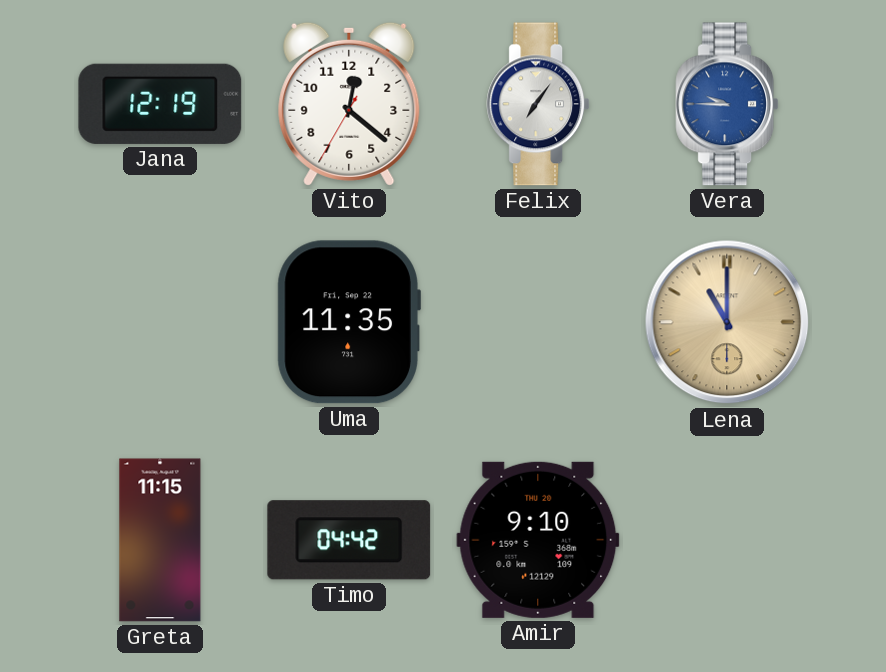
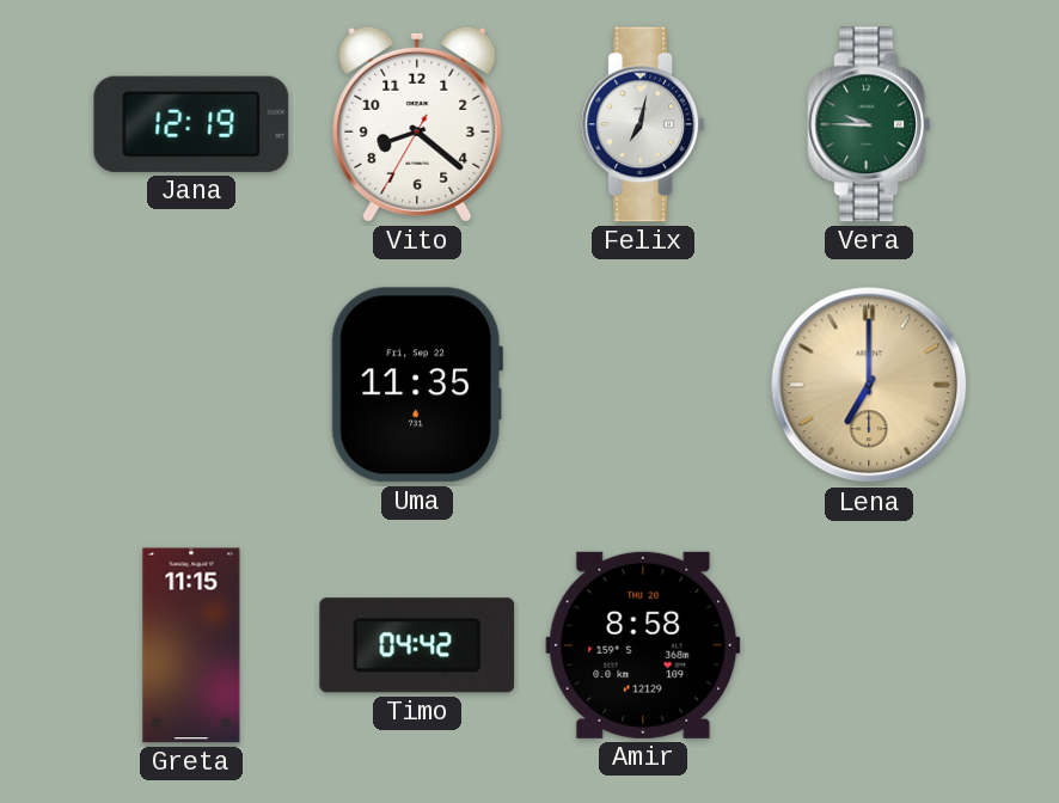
Vito: 12:21 -> 8:21 (417, 124)
Felix: 7:06 -> 7:02 (643, 124)
Vera dial: blue -> green (869, 124)
Lena: 11:00 -> 7:00 (869, 385)
Amir: 9:10 -> 8:58 (643, 645)
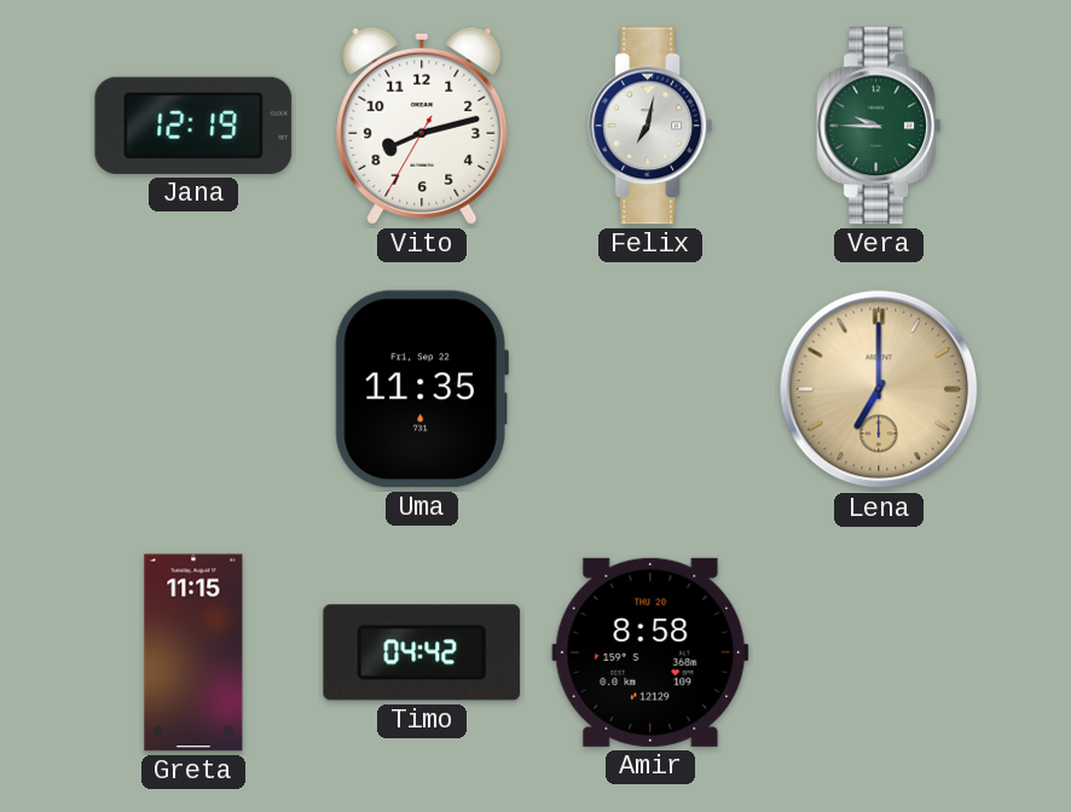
Vito: 8:21 -> 8:12 (422, 126)
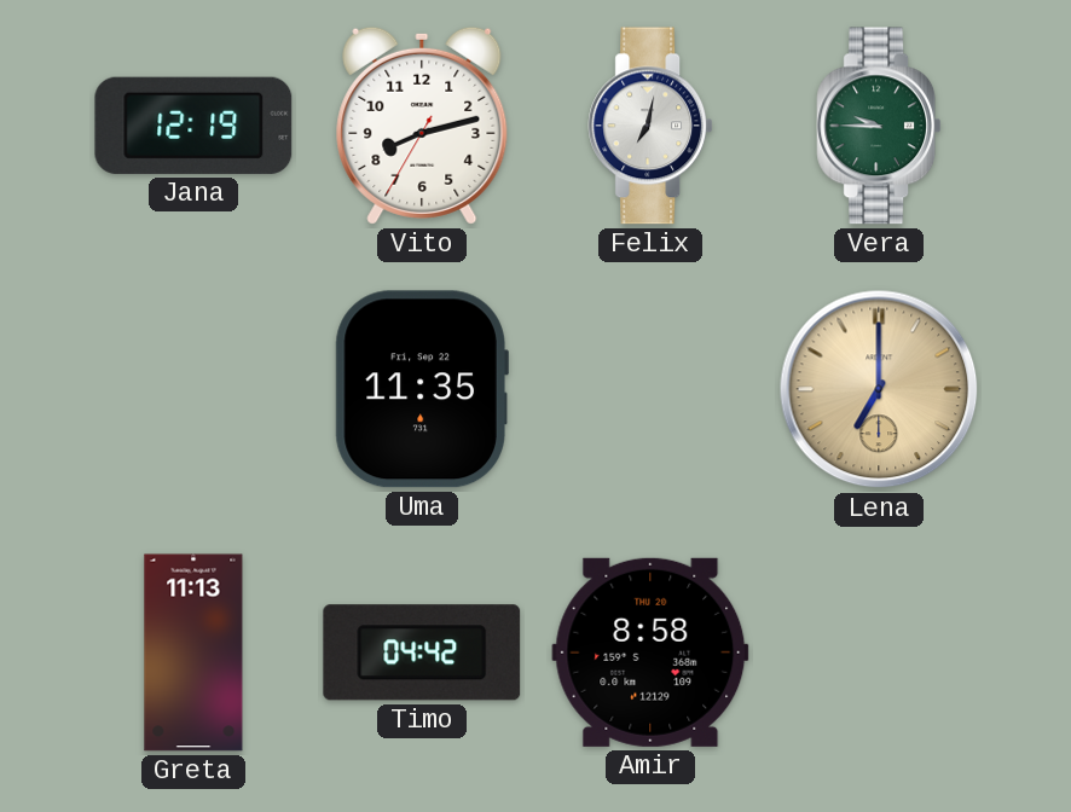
Greta: 11:15 -> 11:13 (193, 652)
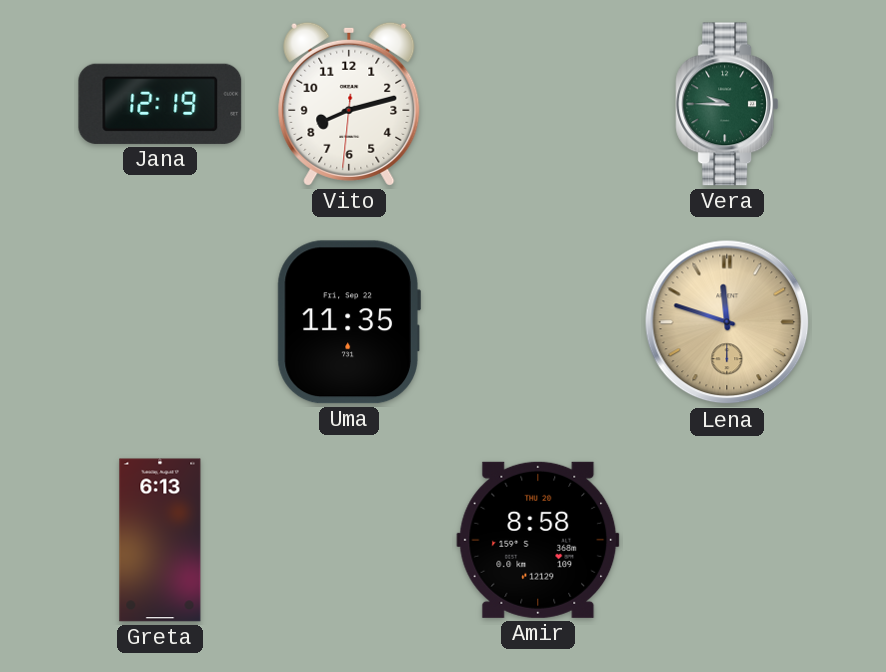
Vito: 8:12:35 -> 8:12:31 (349, 104)
Felix: 7:02 -> none (650, 126)
Lena: 7:00 -> 11:48 (727, 322)
Greta: 11:13 -> 6:13 (160, 540)
Timo: 04:42 -> none (422, 652)
